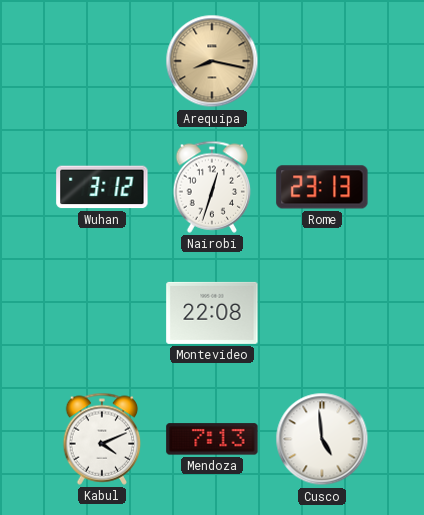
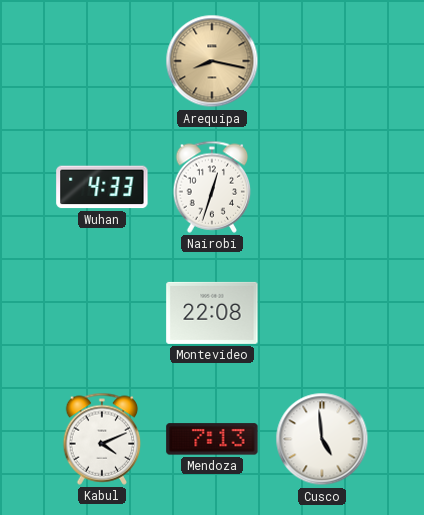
Wuhan: 3:12 -> 4:33 (102, 187)
Rome: 23:13 -> none (322, 187)
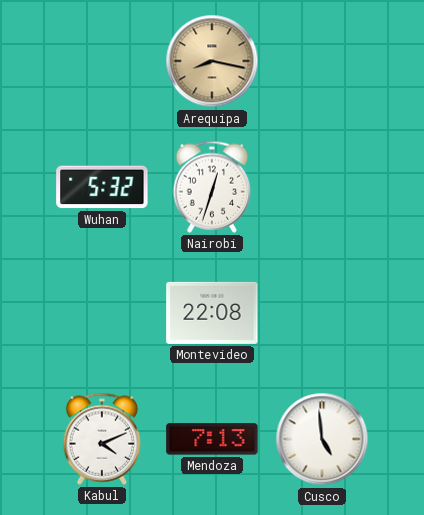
Wuhan: 4:33 -> 5:32 (102, 187)
